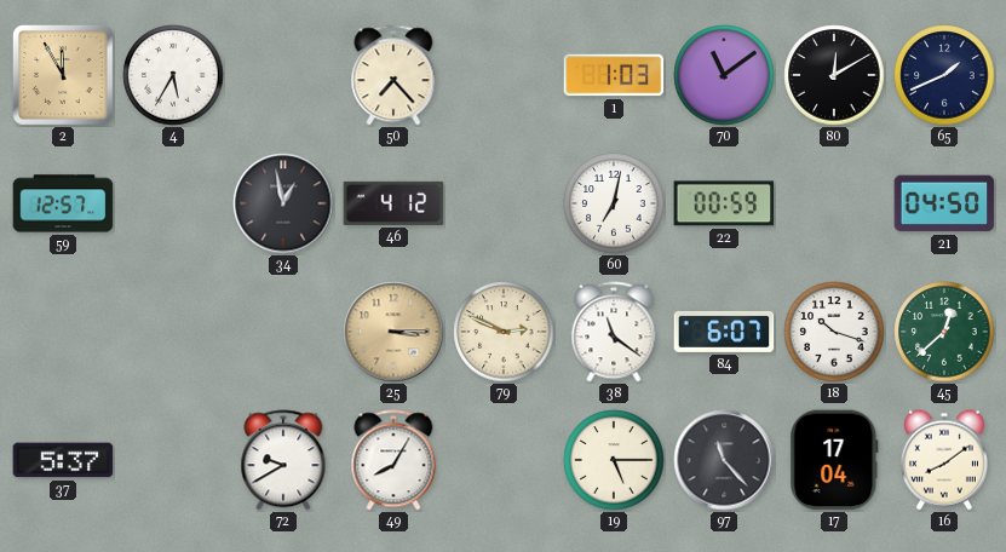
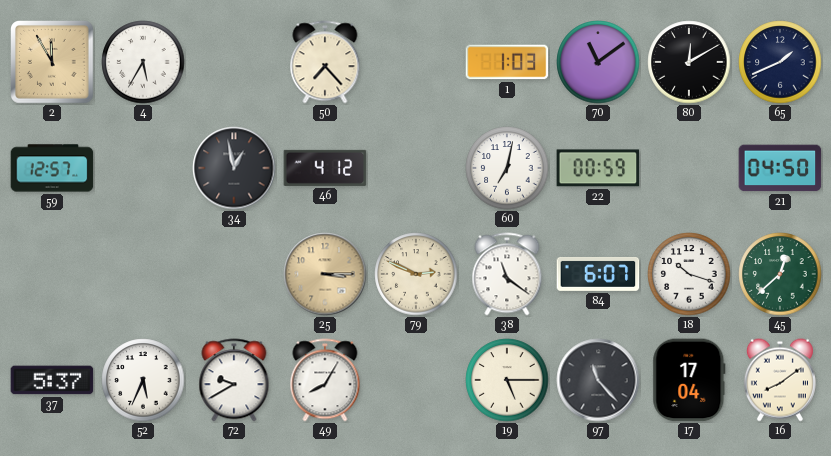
52: none -> 5:34 (143, 380)
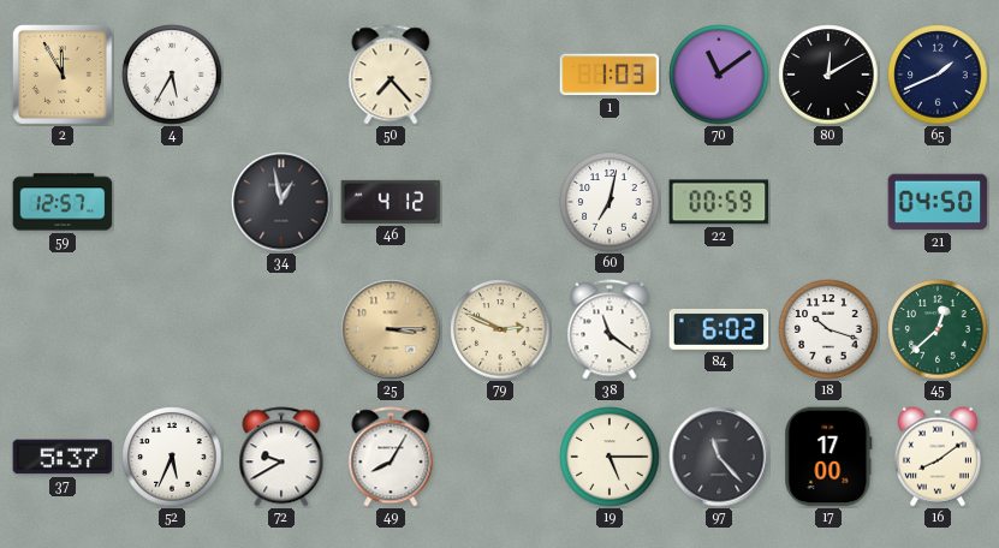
84: 6:07 -> 6:02 (719, 329)
17: 17:04 -> 17:00 (828, 457)
